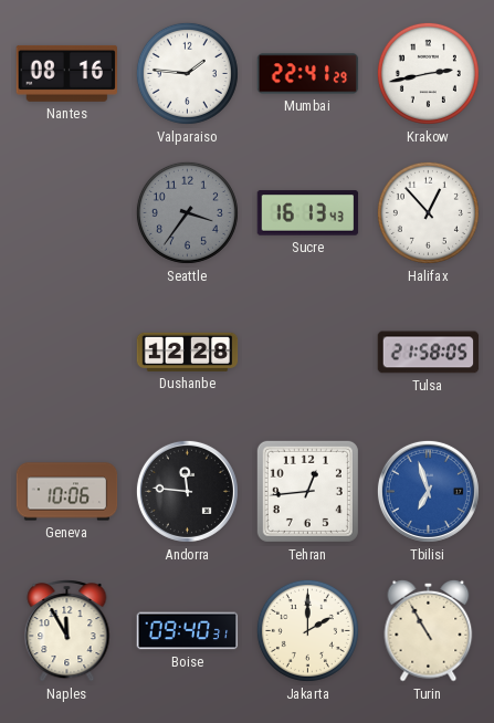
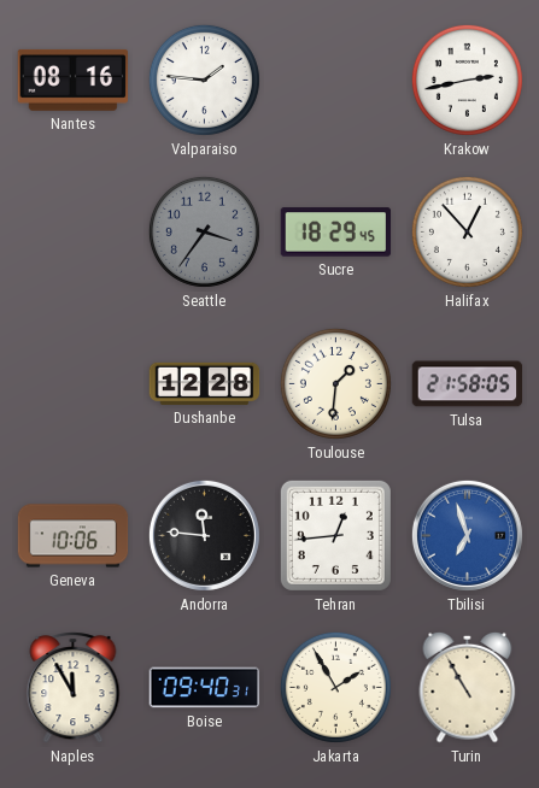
Mumbai: 22:41 -> none (308, 74)
Sucre: 16:13 -> 18:29 (336, 233)
Toulouse: none -> 1:31 (335, 383)
Jakarta: 2:00 -> 1:55 (335, 687)
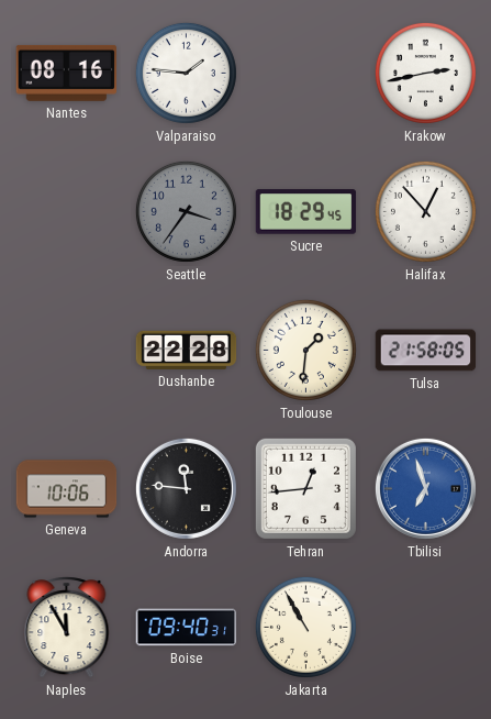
Dushanbe: 12:28 -> 22:28 (187, 350)
Jakarta: 1:55 -> 10:55 (305, 627)
Turin: 10:55 -> none (468, 687)
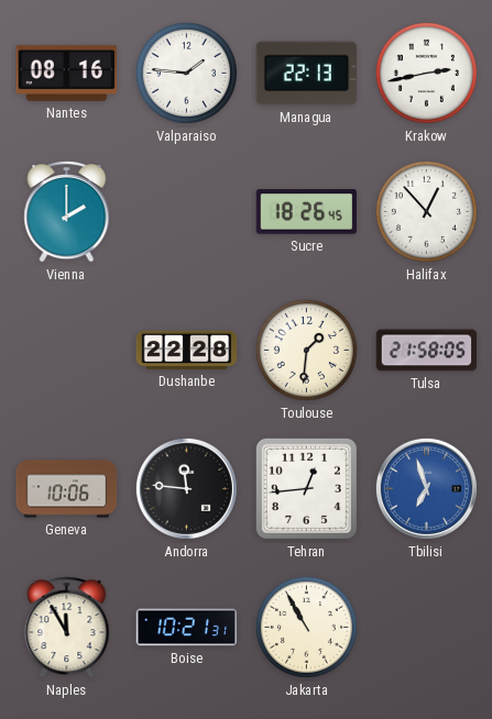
Managua: none -> 22:13 (306, 74)
Vienna: none -> 2:00 (67, 212)
Seattle: 3:36 -> none (186, 211)
Sucre: 18:29 -> 18:26 (307, 212)
Boise: 09:40 -> 10:21 (187, 628)
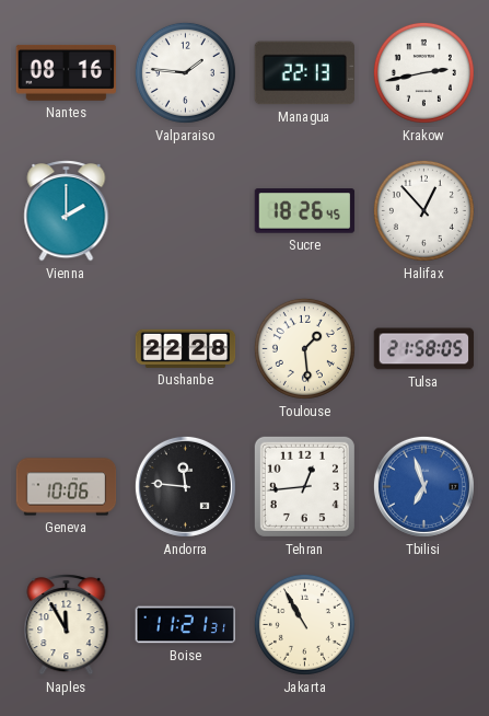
Toulouse: 1:31 -> 1:29 (304, 348)
Boise: 10:21 -> 11:21 (186, 625)
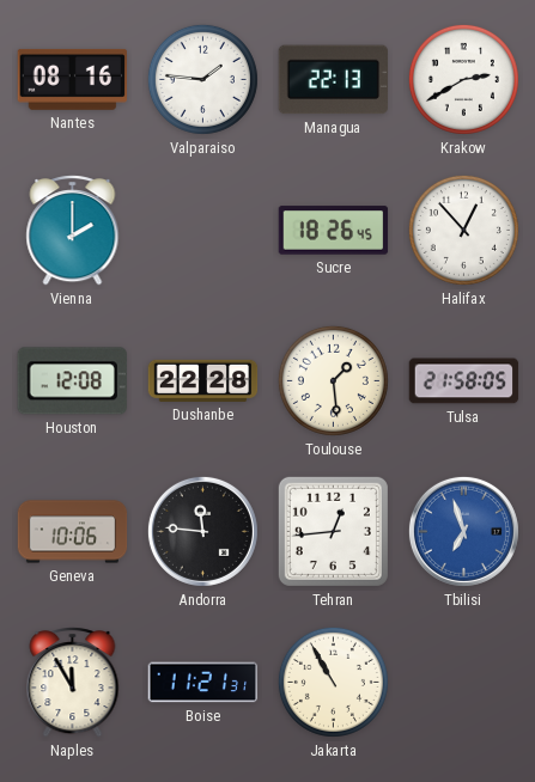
Krakow: 2:43 -> 2:40 (463, 79)
Houston: none -> 12:08 (72, 381)
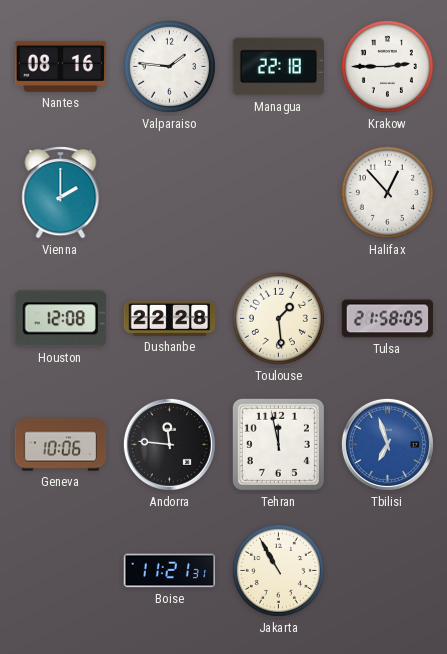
Managua: 22:13 -> 22:18 (278, 67)
Krakow: 2:40 -> 2:45 (387, 66)
Sucre: 18:26 -> none (334, 231)
Tehran: 12:44 -> 11:58 (278, 444)
Naples: 11:55 -> none (73, 683)
